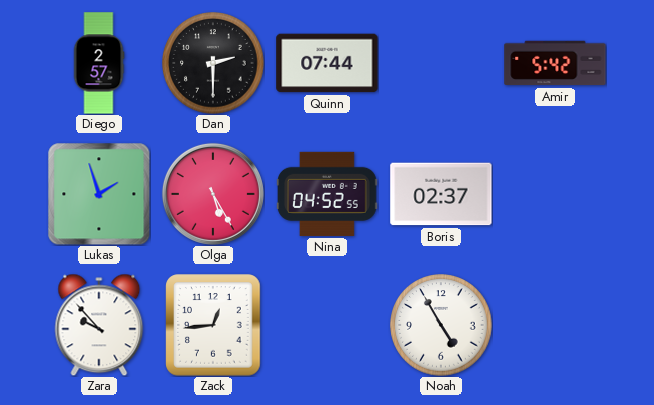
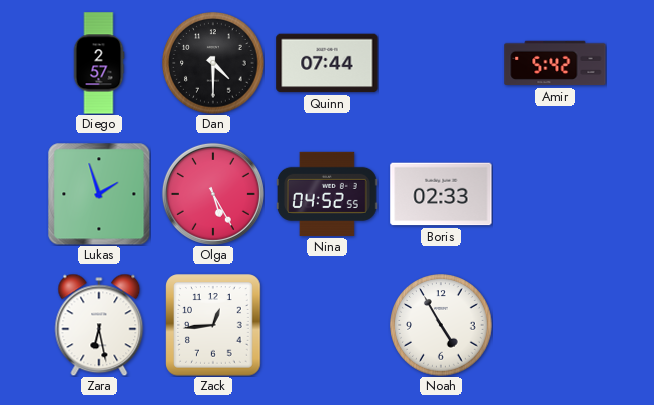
Dan: 2:30 -> 4:30 (213, 63)
Boris: 02:37 -> 02:33 (441, 194)
Zara: 9:53 -> 6:28 (99, 325)
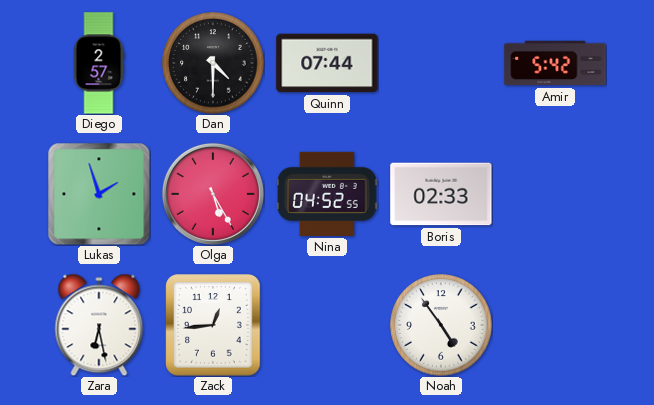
Noah: 4:55 -> 4:54 (441, 325)
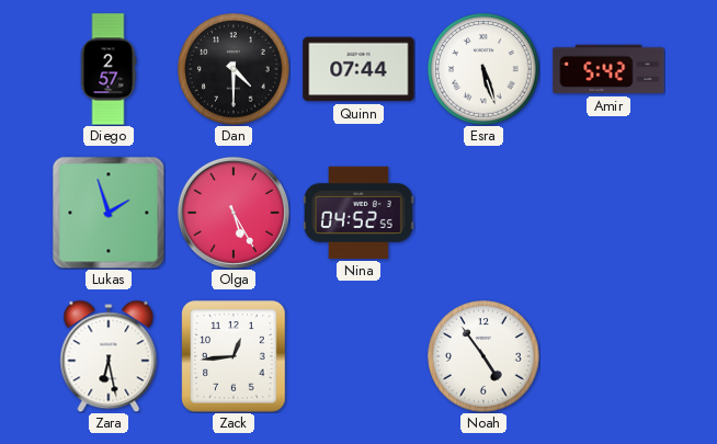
Esra: none -> 5:27 (483, 69)
Boris: 02:33 -> none (441, 194)
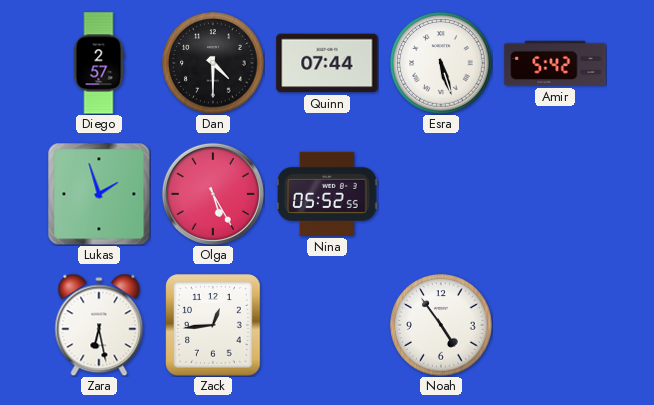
Nina: 04:52 -> 05:52 (328, 194)
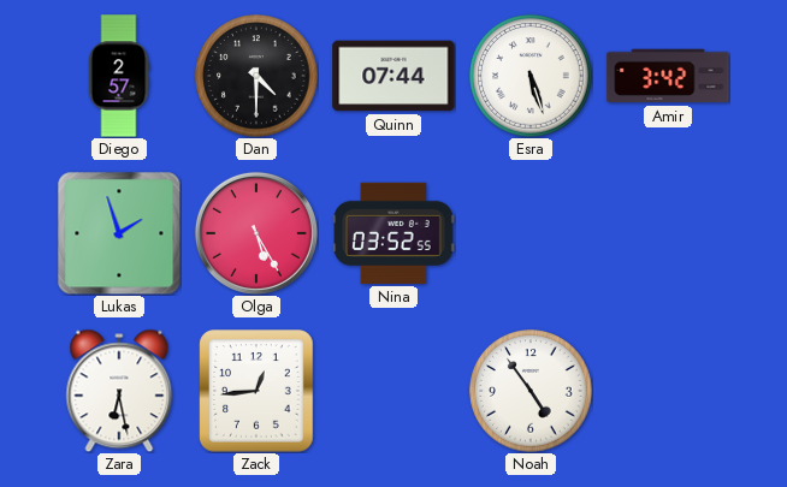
Amir: 5:42 -> 3:42 (668, 76)
Nina: 05:52 -> 03:52 (395, 233)
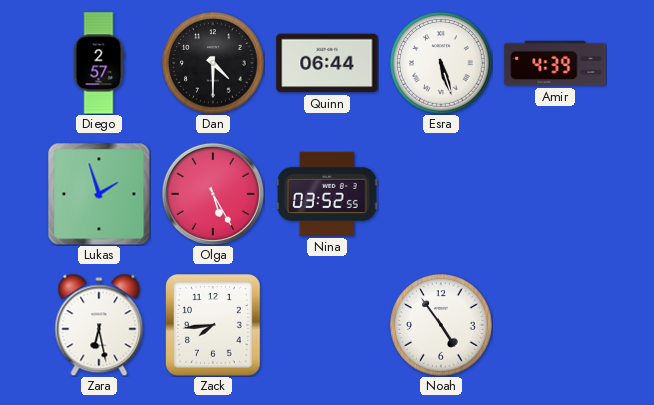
Quinn: 07:44 -> 06:44 (327, 63)
Amir: 3:42 -> 4:39 (555, 63)
Zack: 12:44 -> 7:44 (213, 325)
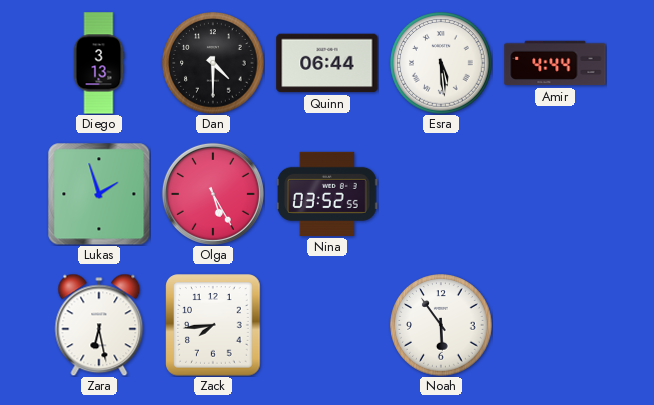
Diego: 2:57 -> 3:13 (99, 63)
Esra: 5:27 -> 5:29 (441, 63)
Amir: 4:39 -> 4:44 (555, 63)
Noah: 4:54 -> 5:54 (441, 325)
